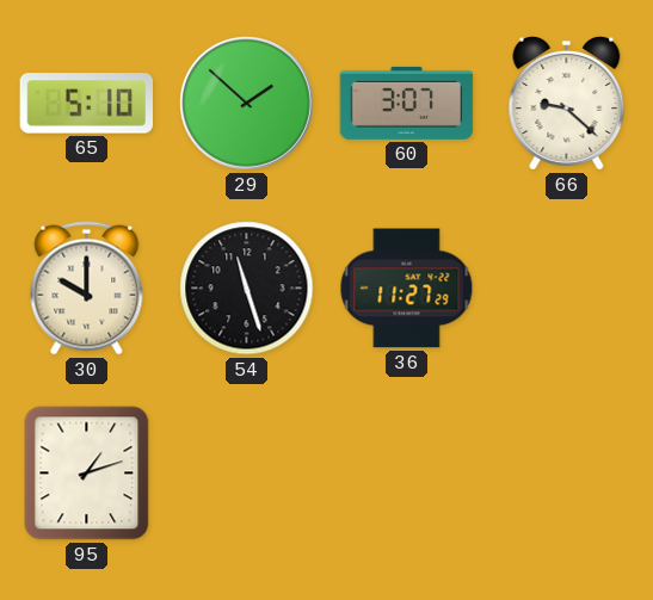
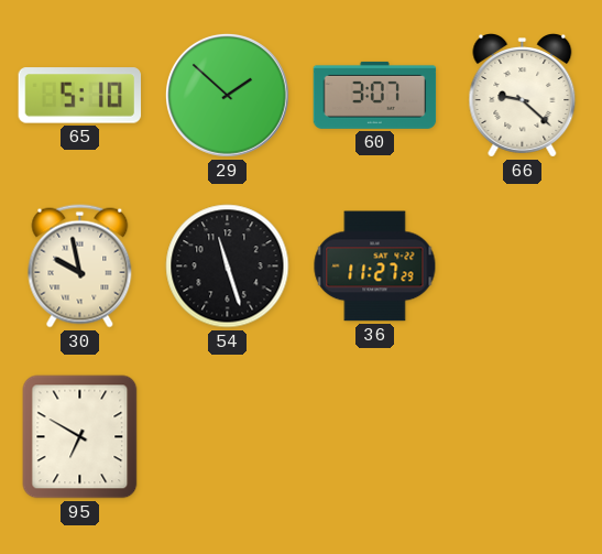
30: 10:00 -> 9:58 (80, 267)
95: 1:12 -> 6:50 (80, 437)
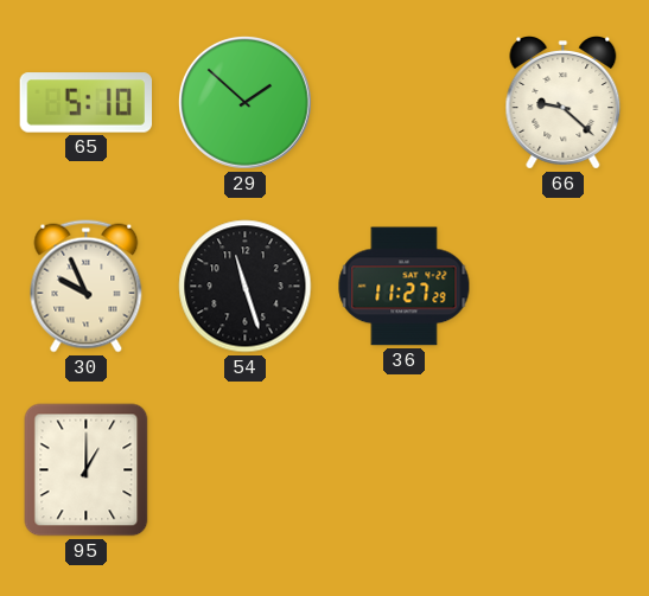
60: 3:07 -> none (375, 95)
30: 9:58 -> 9:56 (87, 287)
95: 6:50 -> 1:00 (87, 470)
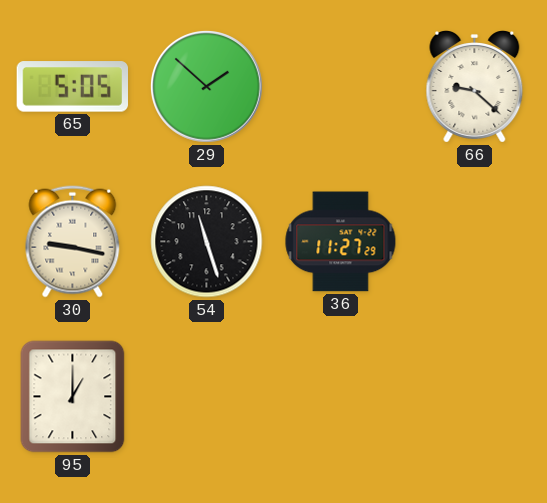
65: 5:10 -> 5:05 (73, 87)
30: 9:56 -> 9:17 (73, 242)
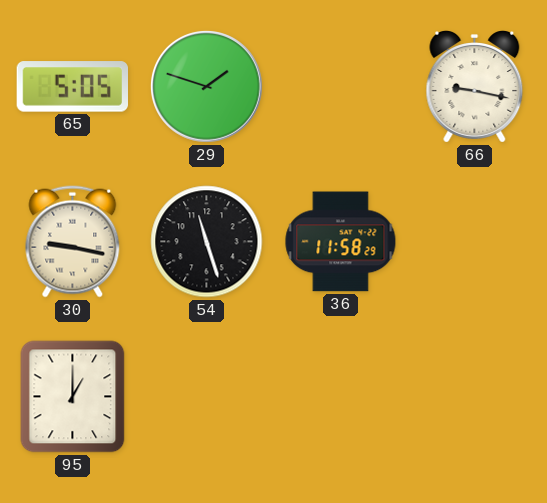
29: 1:52 -> 1:48 (207, 86)
66: 9:22 -> 9:17 (475, 87)
36: 11:27 -> 11:58 (341, 242)
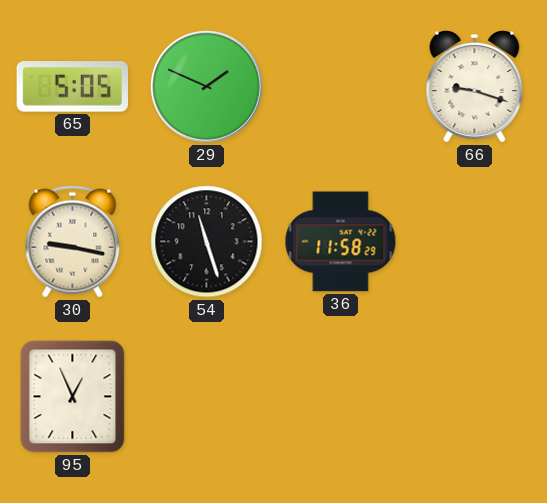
29: 1:48 -> 1:49 (207, 86)
66: 9:17 -> 9:18 (475, 87)
95: 1:00 -> 12:56 (73, 397)
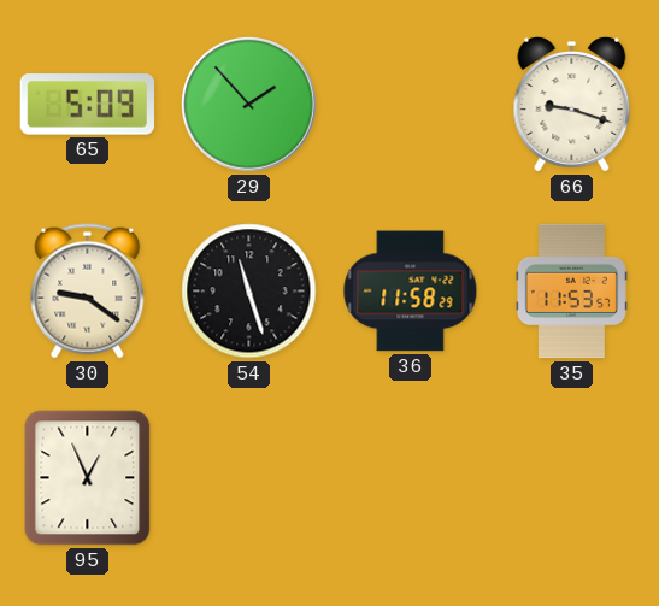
65: 5:05 -> 5:09 (88, 105)
29: 1:49 -> 1:53 (249, 104)
30: 9:17 -> 9:21 (88, 292)
35: none -> 11:53 (571, 292)
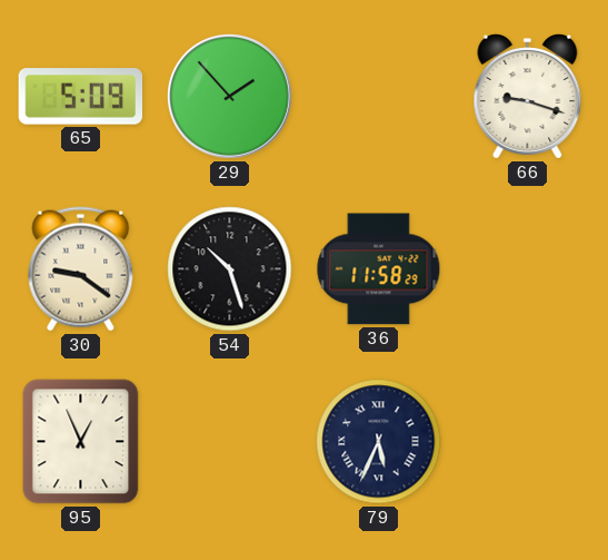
54: 11:27 -> 10:27 (230, 269)
35: 11:53 -> none (571, 292)
79: none -> 5:34 (379, 442)
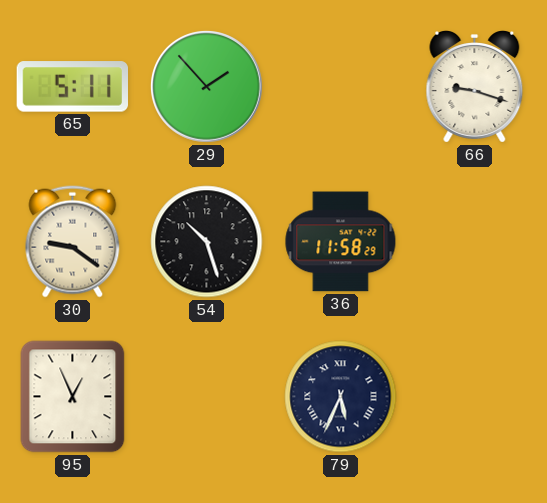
65: 5:09 -> 5:11 (73, 87)
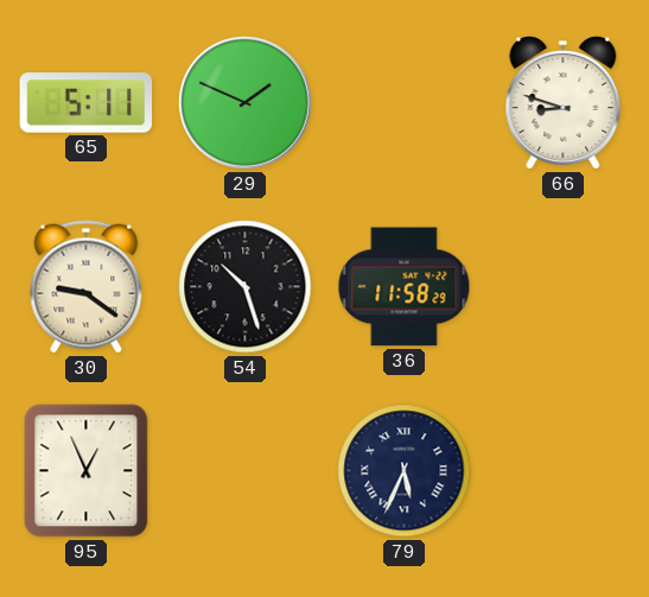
29: 1:53 -> 1:49 (246, 102)
66: 9:18 -> 8:48 (564, 103)
